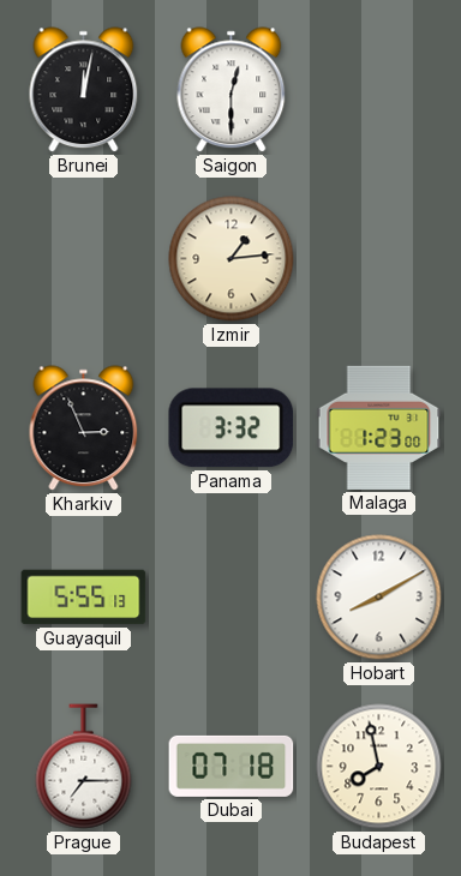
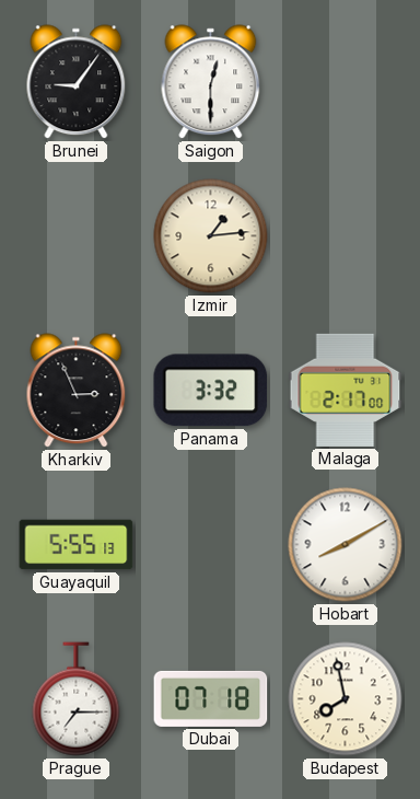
Brunei: 12:02 -> 9:06 (77, 82)
Malaga: 1:23 -> 2:17 (346, 390)
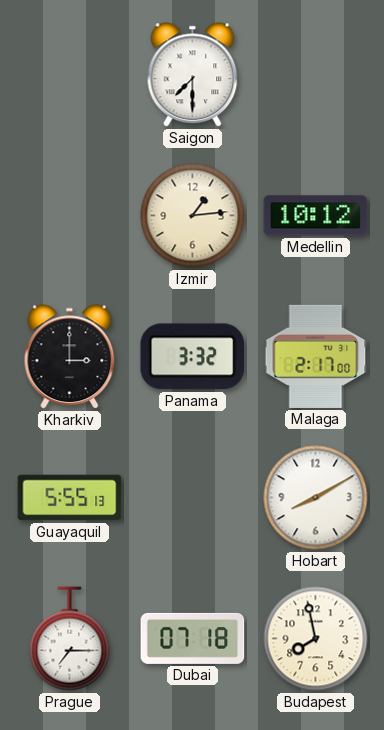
Brunei: 9:06 -> none (77, 82)
Saigon: 12:30 -> 7:30 (193, 75)
Medellin: none -> 10:12 (316, 216)
Kharkiv: 2:56 -> 3:00 (70, 357)
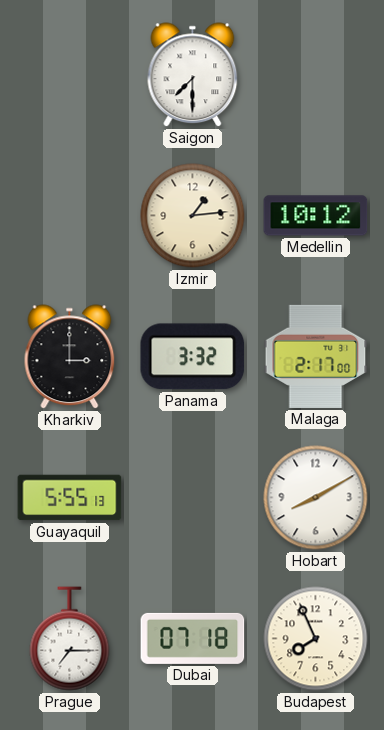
Budapest: 7:58 -> 7:56 (316, 639)
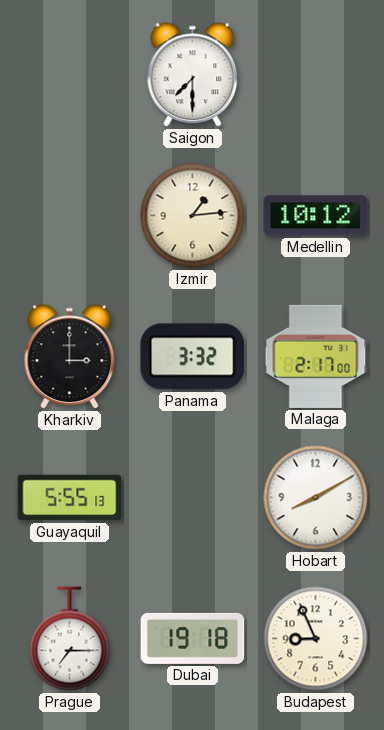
Dubai: 07:18 -> 19:18 (193, 638)
Budapest: 7:56 -> 8:56 (316, 639)
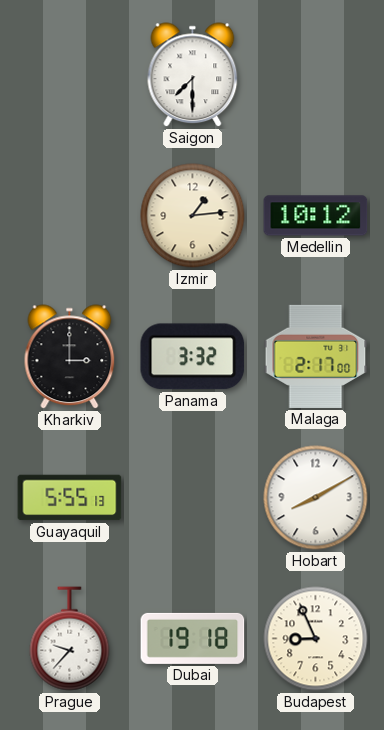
Prague: 7:15 -> 9:37 (70, 639)
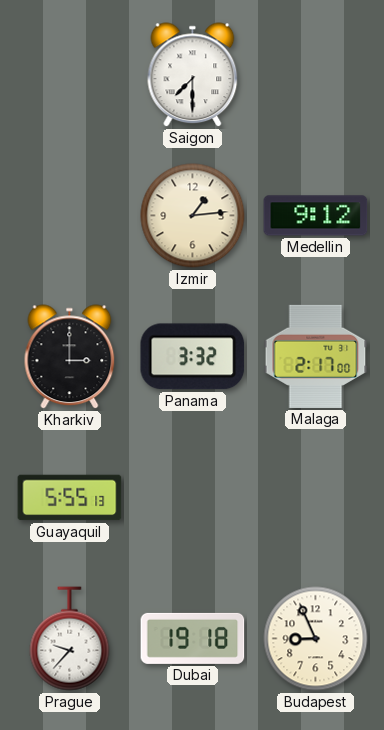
Medellin: 10:12 -> 9:12 (316, 216)
Hobart: 8:10 -> none (316, 498)
